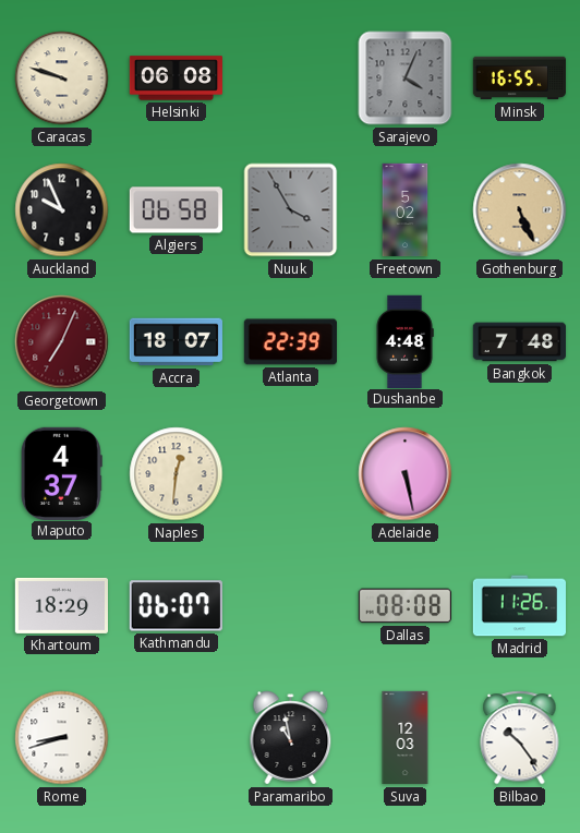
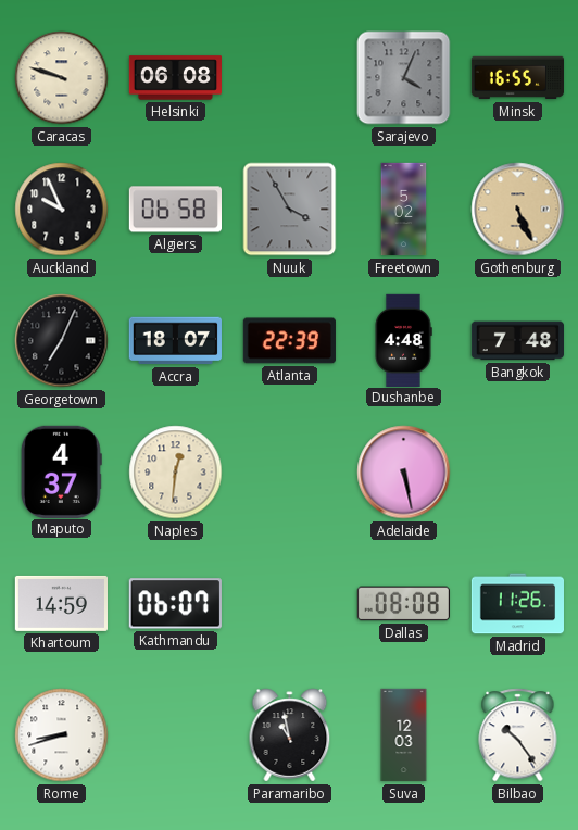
Georgetown dial: burgundy -> black (62, 341)
Khartoum: 18:29 -> 14:59 (61, 603)
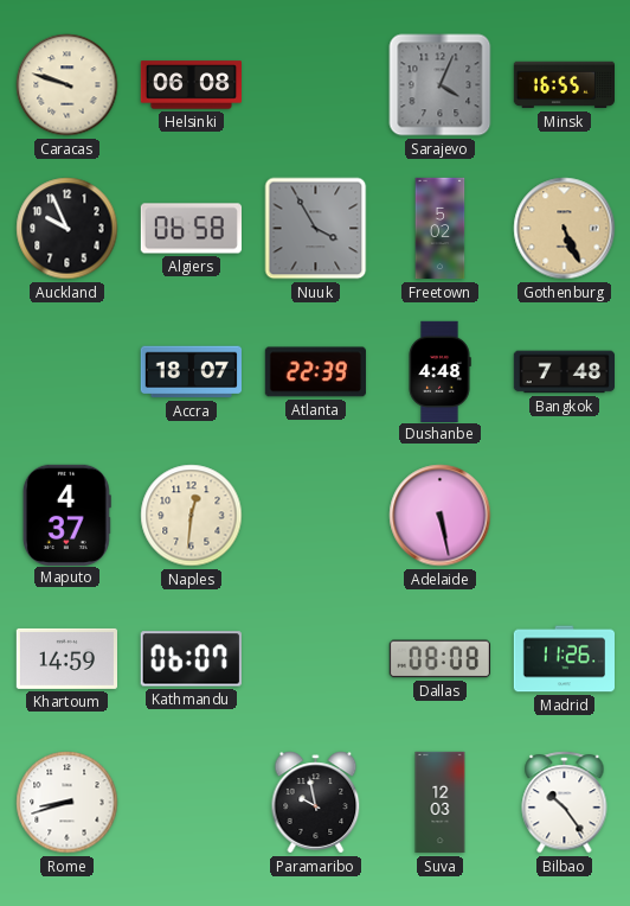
Georgetown: 7:04 -> none (62, 341)
Paramaribo: 10:58 -> 9:58 (316, 803)
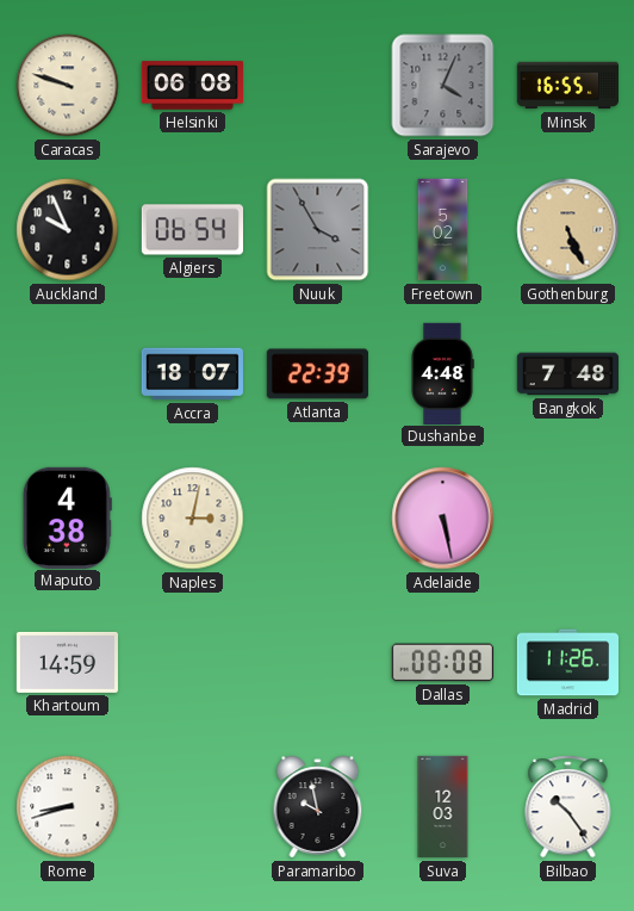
Algiers: 06:58 -> 06:54 (192, 230)
Maputo: 4:37 -> 4:38 (67, 518)
Naples: 12:31 -> 3:02 (193, 519)
Kathmandu: 06:07 -> none (191, 659)
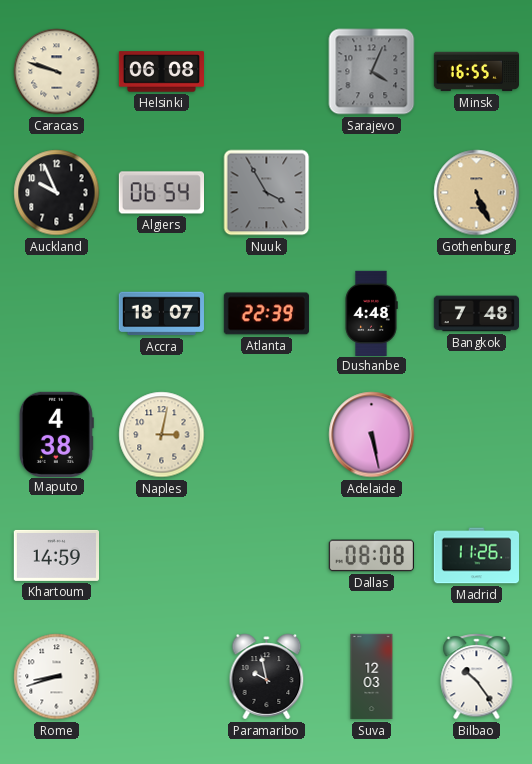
Freetown: 5:02 -> none (443, 230)
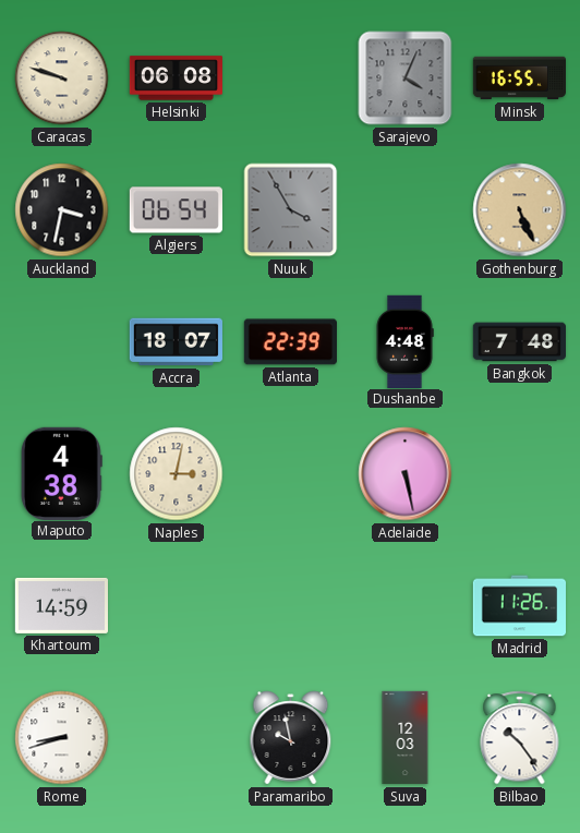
Auckland: 9:56 -> 3:32 (62, 210)
Dallas: 08:08 -> none (371, 556)
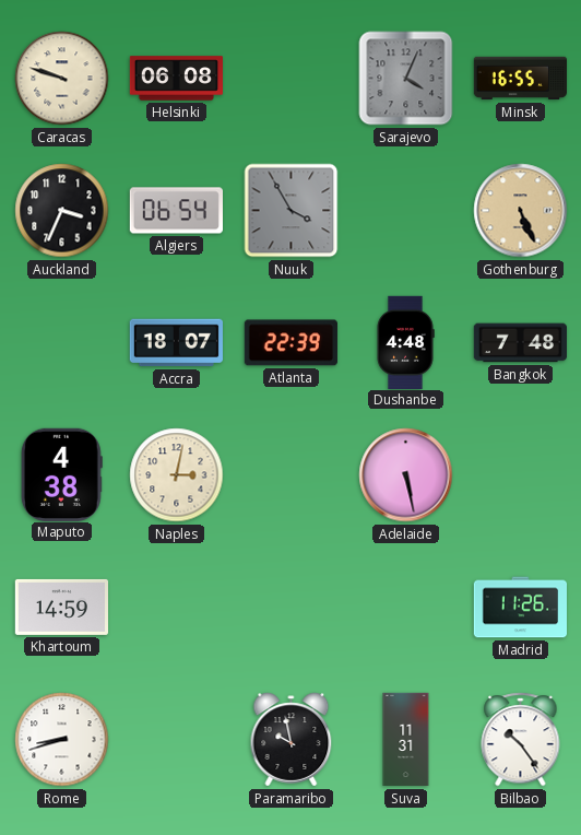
Auckland: 3:32 -> 3:34 (62, 211)
Suva: 12:03 -> 11:31 (406, 740)
